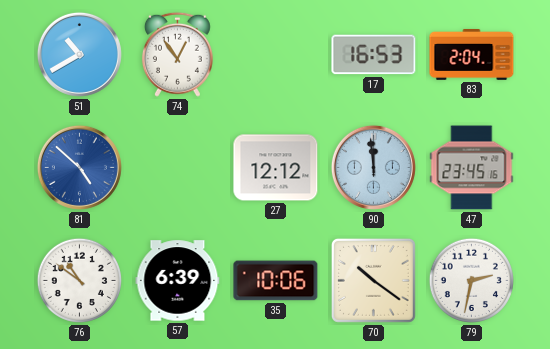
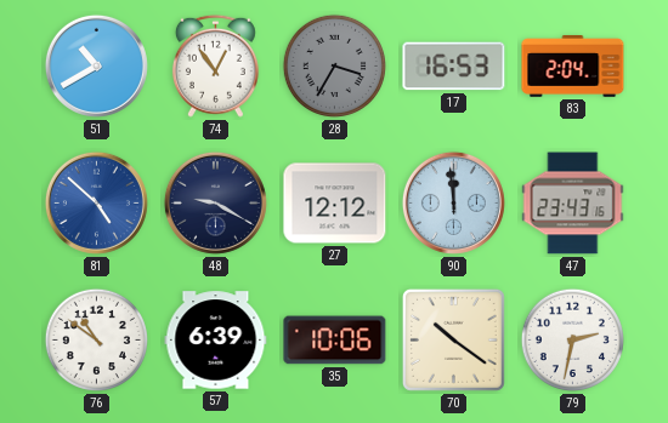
28: none -> 3:35 (334, 65)
48: none -> 9:20 (215, 202)
47: 23:45 -> 23:43 (573, 204)
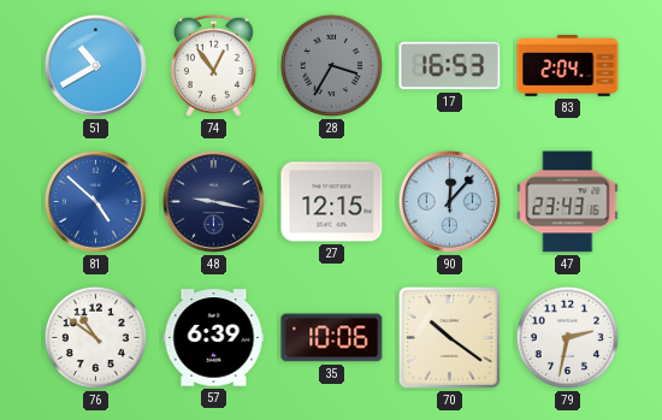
48: 9:20 -> 9:17 (213, 201)
27: 12:12 -> 12:15 (332, 202)
90: 11:59 -> 12:07 (449, 201)
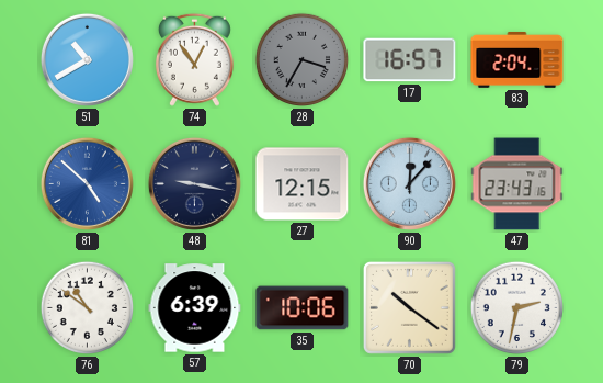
17: 16:53 -> 16:57 (410, 60)
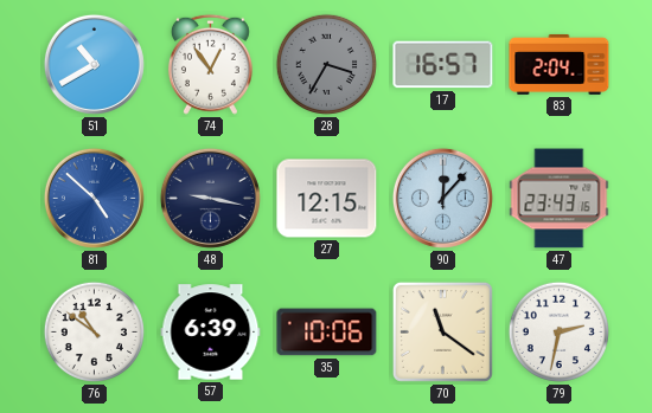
70: 10:21 -> 11:21 (442, 331)
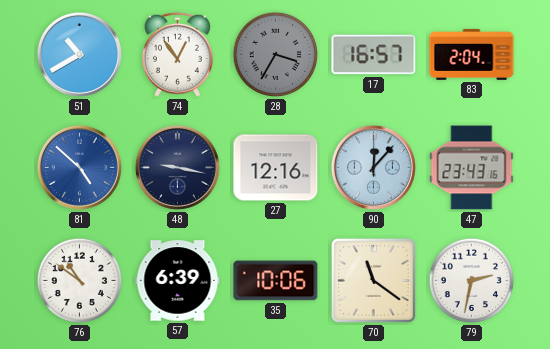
27: 12:15 -> 12:16 (276, 168)
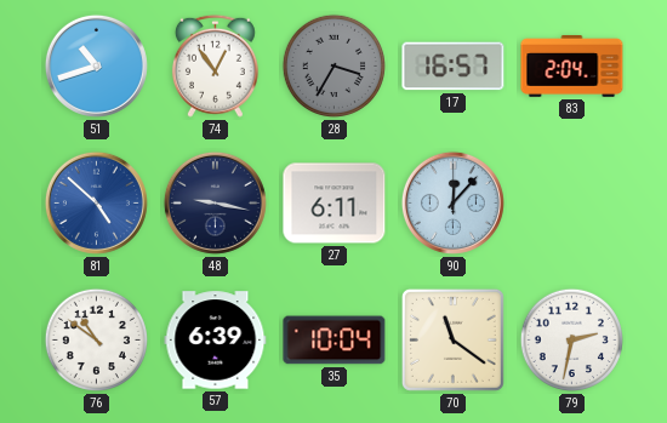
51: 10:40 -> 10:42 (96, 65)
27: 12:16 -> 6:11 (335, 204)
47: 23:43 -> none (472, 168)
35: 10:06 -> 10:04 (335, 341)
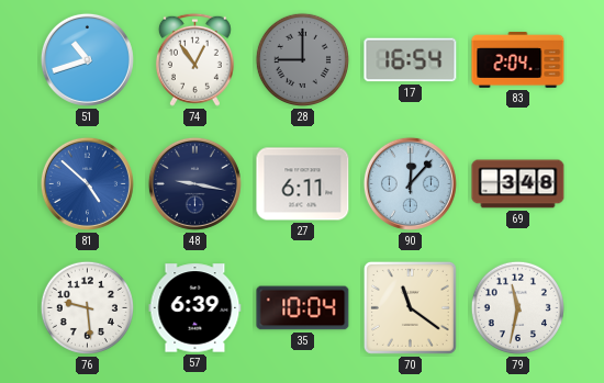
28: 3:35 -> 9:00 (302, 59)
17: 16:57 -> 16:54 (411, 60)
69: none -> 3:48 (518, 184)
76: 10:51 -> 9:29 (87, 307)
79: 2:32 -> 11:32 (517, 307)
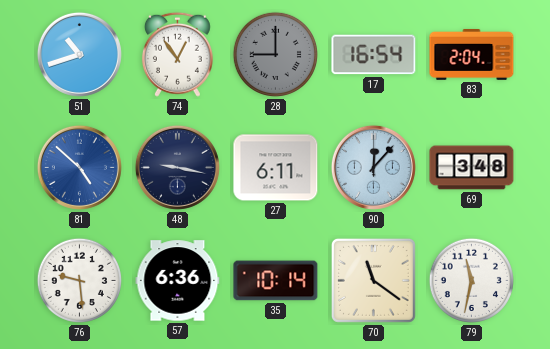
57: 6:39 -> 6:36 (178, 281)
35: 10:04 -> 10:14 (276, 281)
